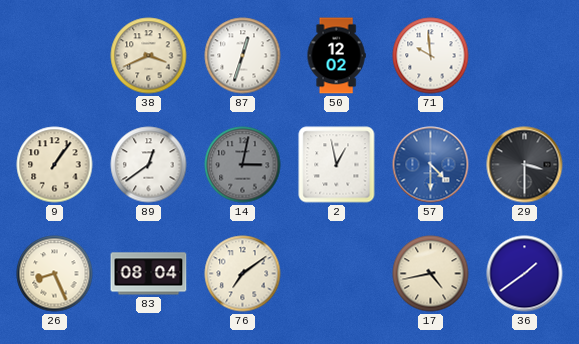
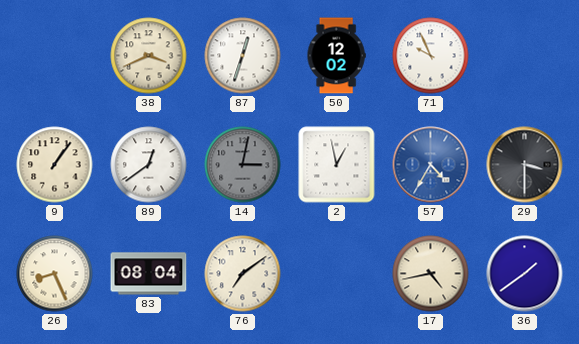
71: 9:59 -> 9:56 (431, 56)
57: 4:30 -> 4:35 (431, 165)
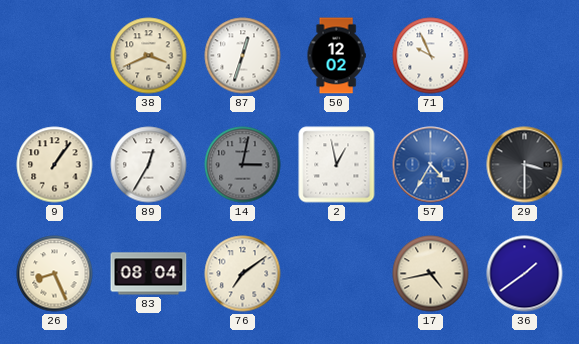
89: 12:39 -> 12:35 (149, 165)
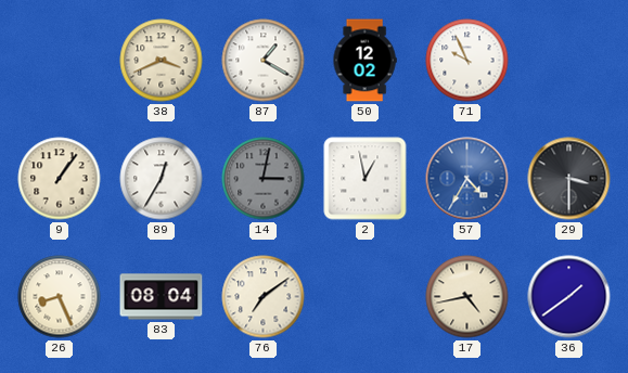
87: 12:33 -> 1:20 (264, 61)
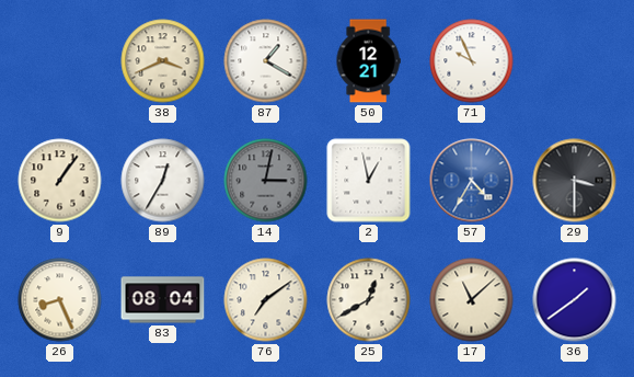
50: 12:02 -> 12:21 (368, 61)
25: none -> 12:40 (369, 300)
17: 4:43 -> 11:08 (472, 300)
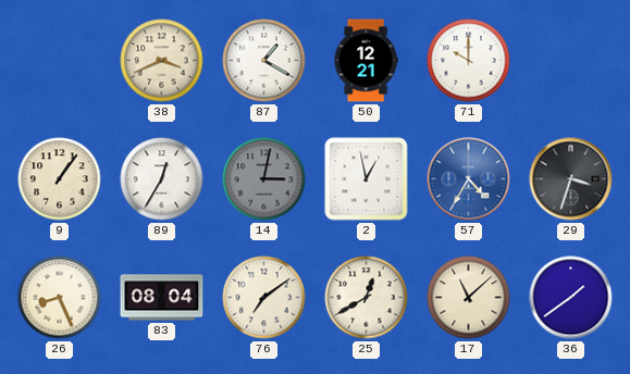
71: 9:56 -> 10:00 (469, 61)
29: 3:30 -> 3:33 (571, 179)
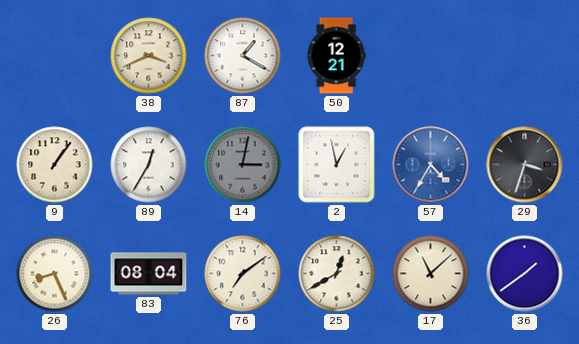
71: 10:00 -> none (469, 61)
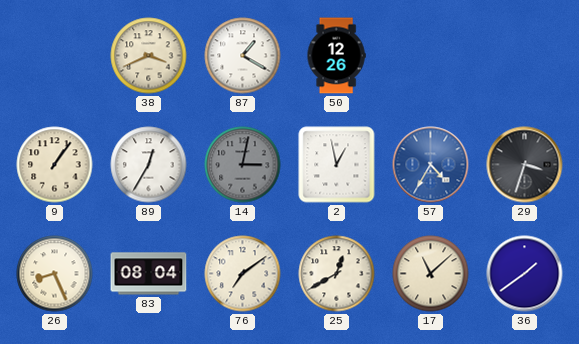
50: 12:21 -> 12:26 (336, 56)
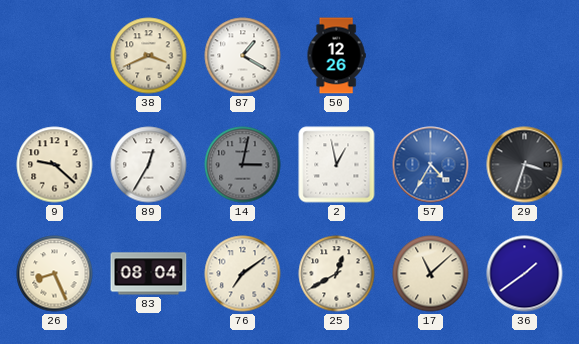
9: 1:06 -> 9:22 (55, 165)
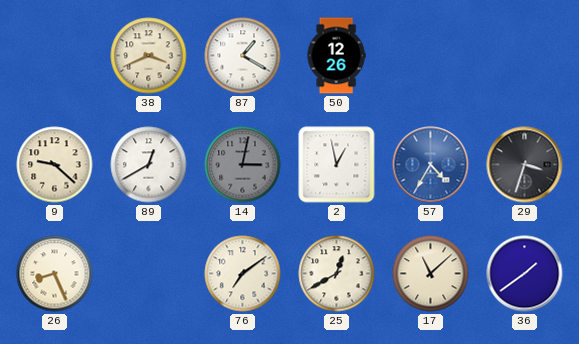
89: 12:35 -> 12:40 (149, 165)
83: 08:04 -> none (149, 274)
